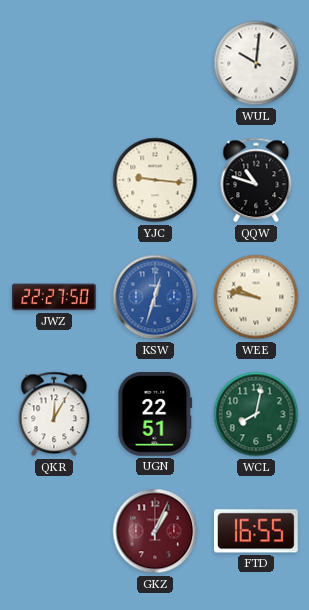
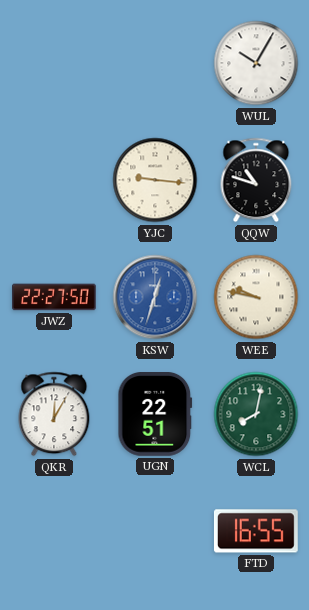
WUL: 10:01 -> 10:05 (256, 63)
GKZ: 1:04 -> none (155, 531)
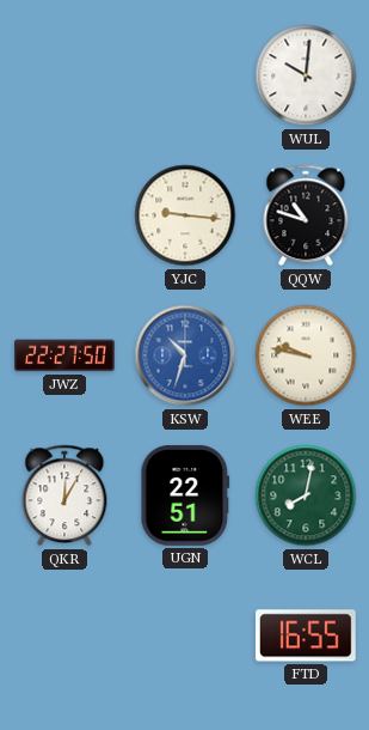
WUL: 10:05 -> 10:01 (306, 75)
KSW: 12:33 -> 10:33 (185, 355)
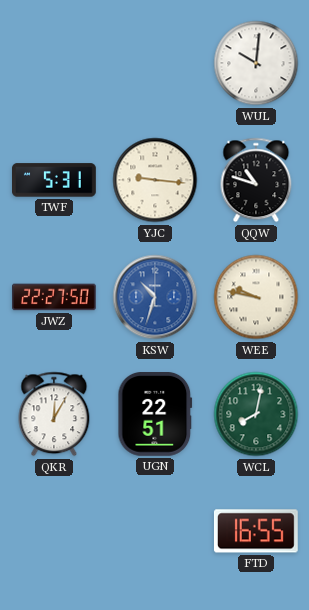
TWF: none -> 5:31 (55, 180)
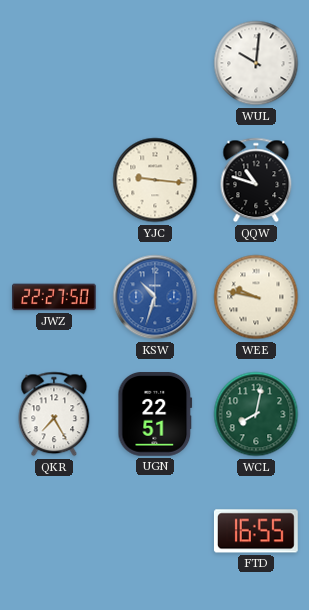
TWF: 5:31 -> none (55, 180)
QKR: 12:05 -> 7:25 (54, 414)
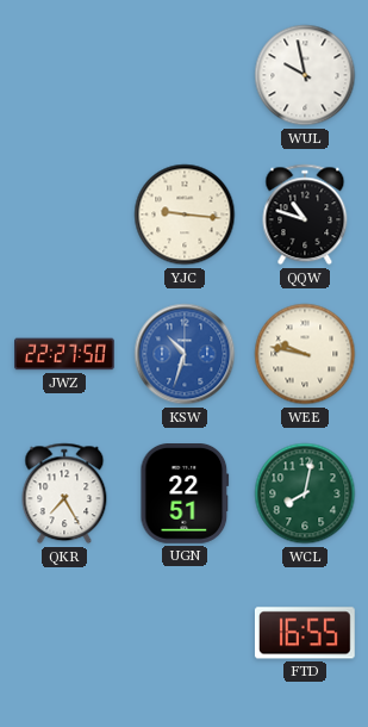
WUL: 10:01 -> 9:58 (305, 75)
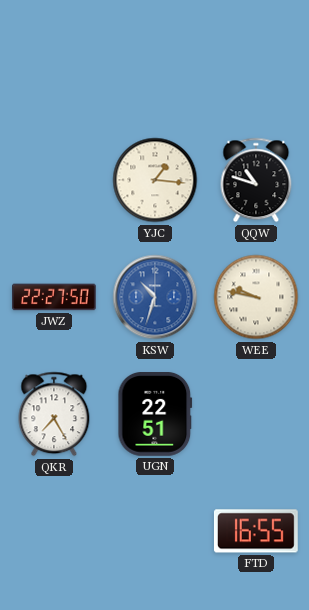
WUL: 9:58 -> none (305, 75)
YJC: 9:16 -> 1:16 (155, 180)
WCL: 8:02 -> none (305, 493)
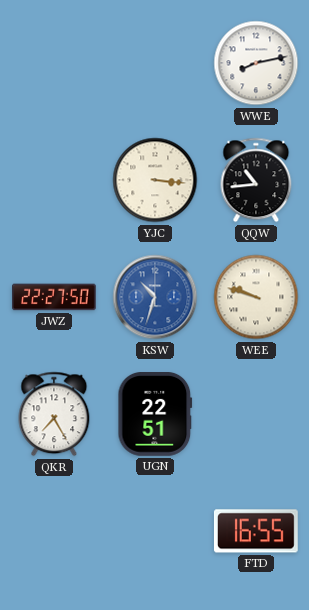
WWE: none -> 8:13 (256, 63)
YJC: 1:16 -> 3:16 (155, 180)
QQW: 10:48 -> 10:44 (256, 180)
WEE: 9:47 -> 9:48 (256, 297)
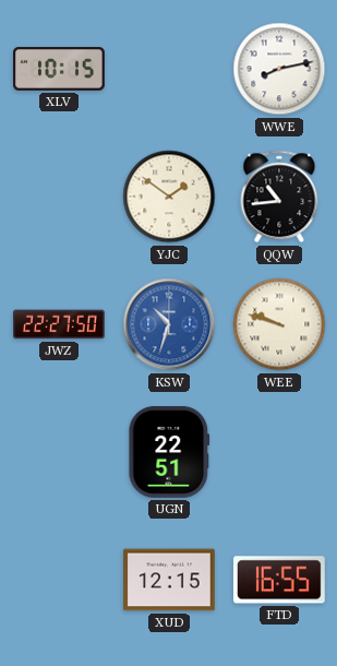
XLV: none -> 10:15 (60, 69)
YJC: 3:16 -> 1:51 (169, 197)
QKR: 7:25 -> none (54, 414)
XUD: none -> 12:15 (170, 580)
